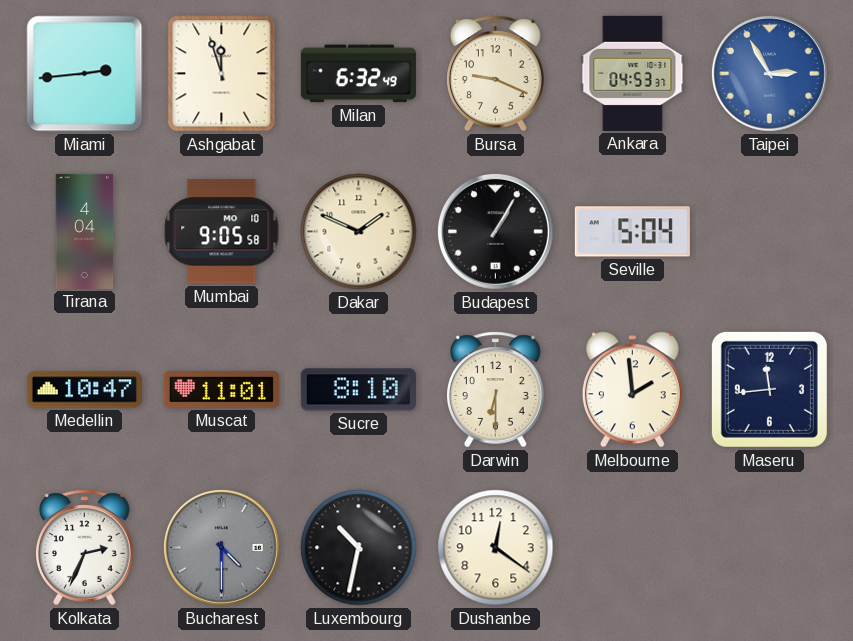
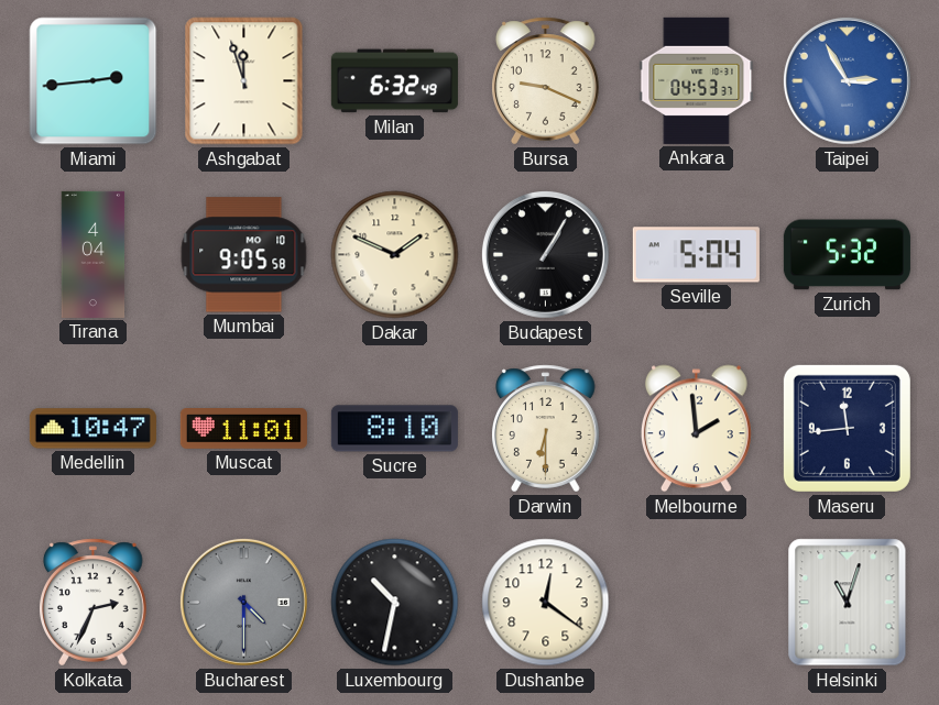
Zurich: none -> 5:32 (847, 255)
Helsinki: none -> 11:03 (848, 603)
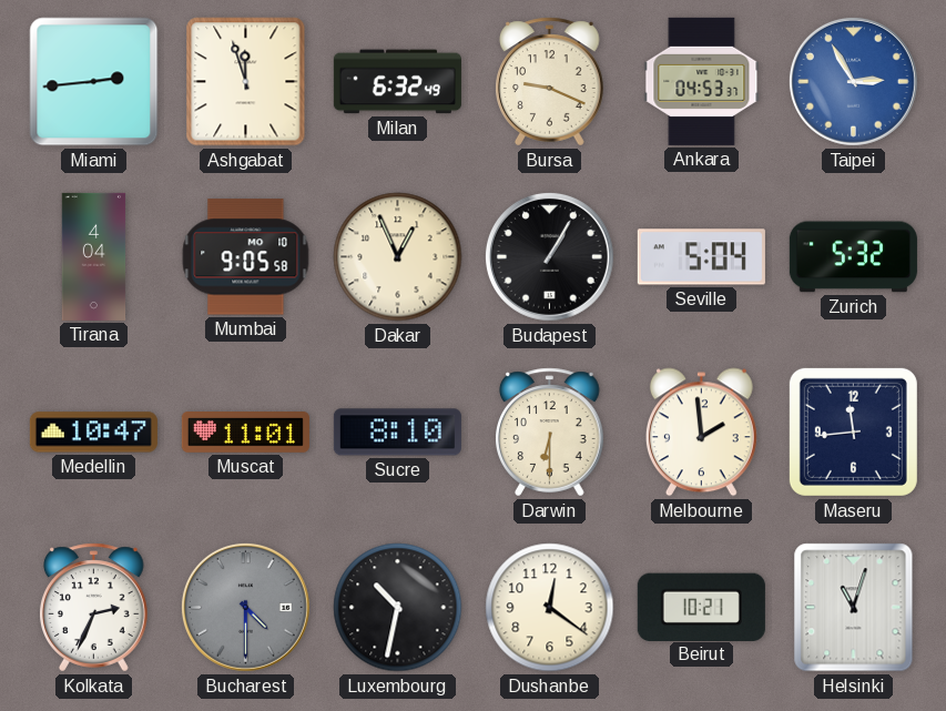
Dakar: 1:49 -> 12:56 (398, 257)
Beirut: none -> 10:21 (701, 607)
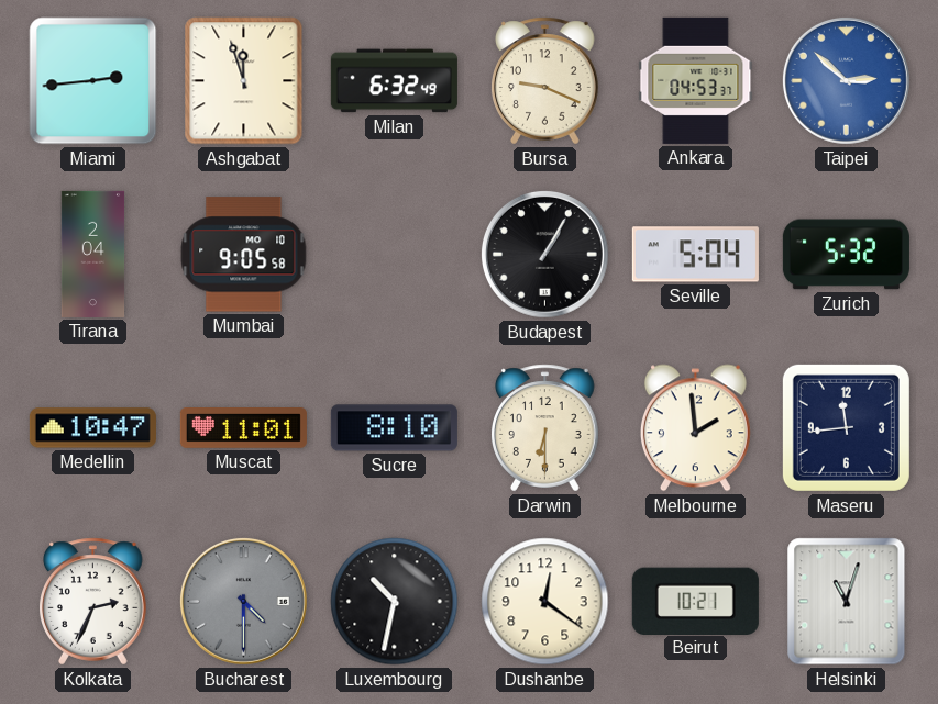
Taipei: 2:55 -> 2:52 (846, 80)
Tirana: 4:04 -> 2:04 (93, 254)
Dakar: 12:56 -> none (398, 257)
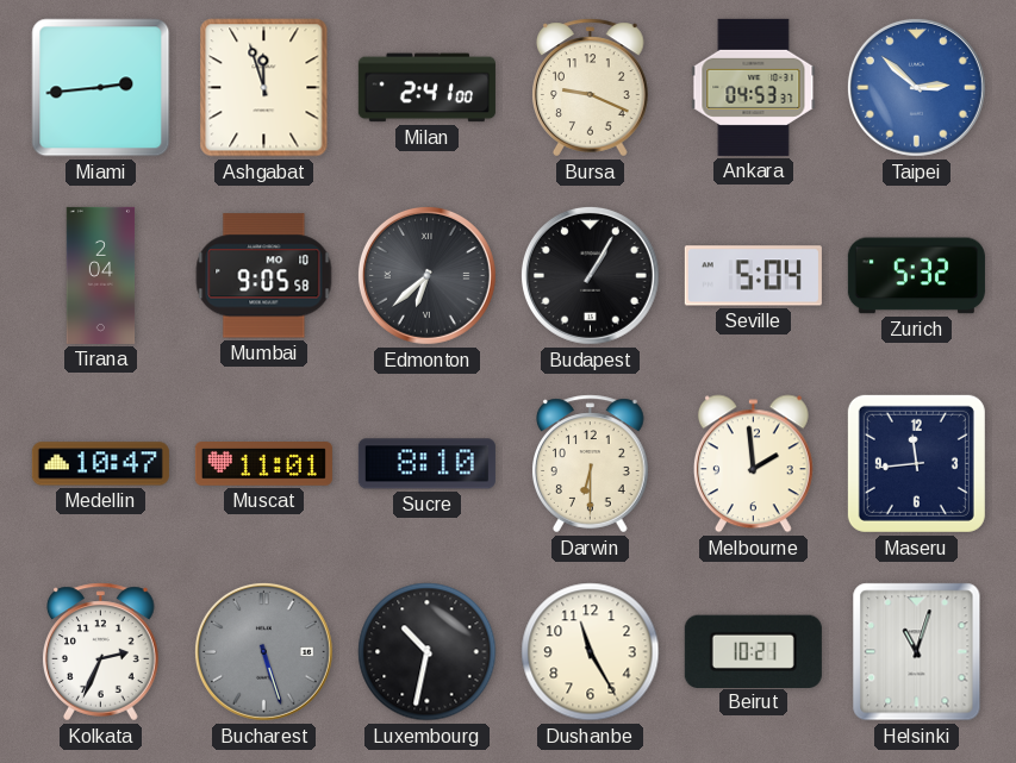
Milan: 6:32 -> 2:41 (426, 88)
Edmonton: none -> 6:38 (426, 275)
Bucharest: 4:30 -> 5:27 (263, 651)
Dushanbe: 12:21 -> 11:25 (591, 652)
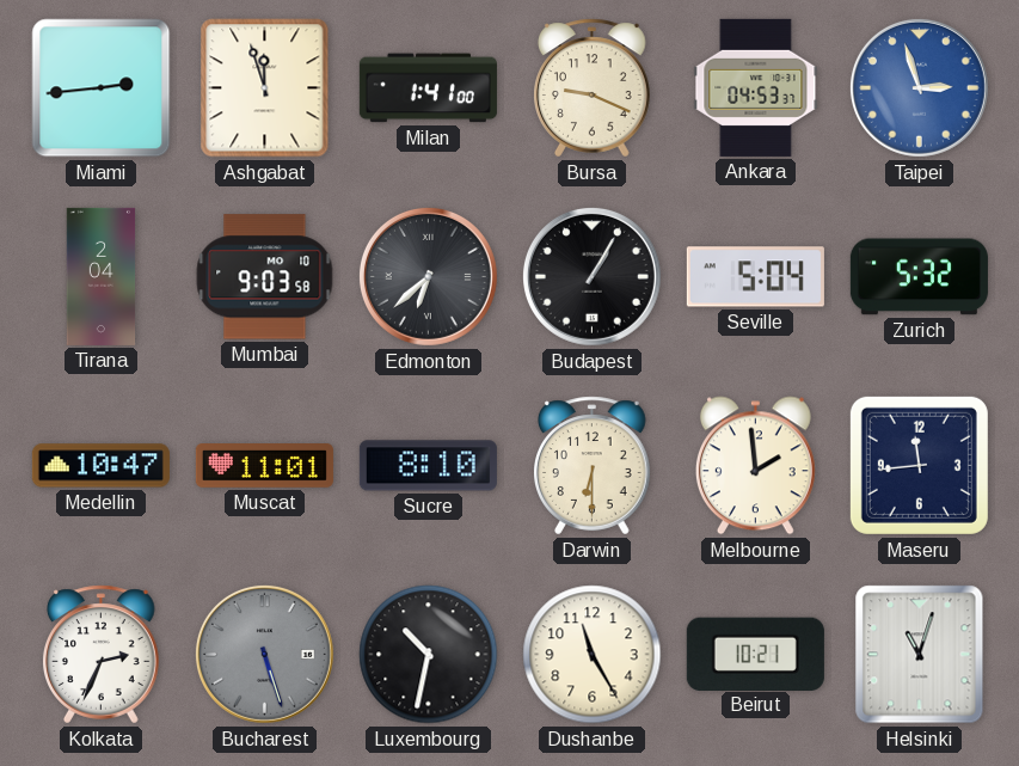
Milan: 2:41 -> 1:41 (428, 88)
Taipei: 2:52 -> 2:57 (919, 87)
Mumbai: 9:05 -> 9:03 (265, 277)
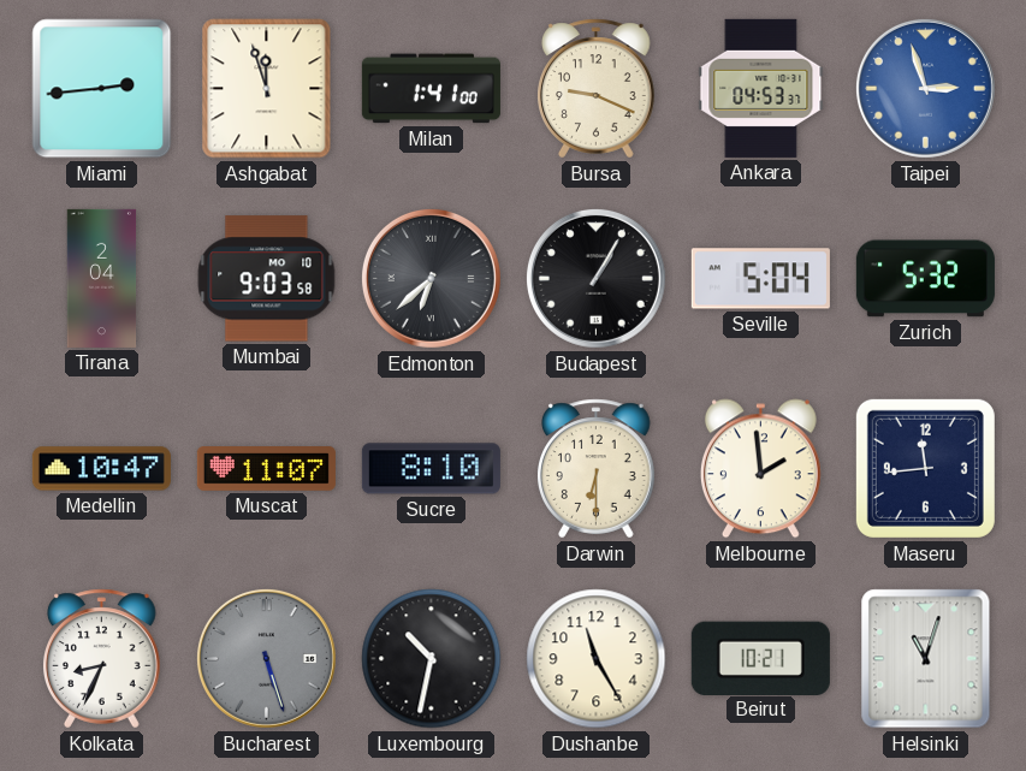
Muscat: 11:01 -> 11:07 (266, 469)
Kolkata: 2:34 -> 8:34 (102, 659)
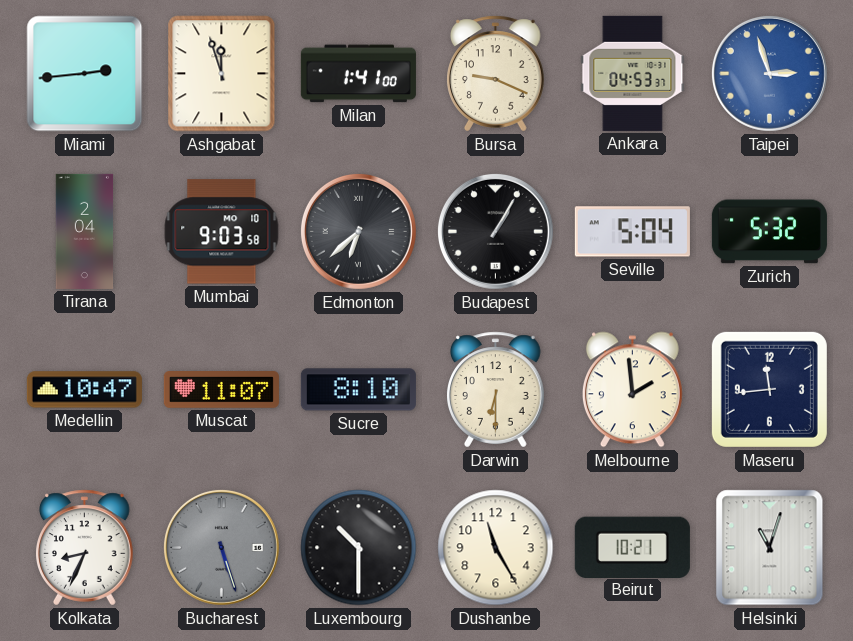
Luxembourg: 10:32 -> 10:30 (359, 548)
